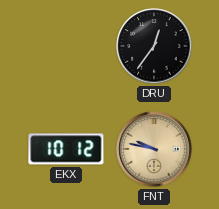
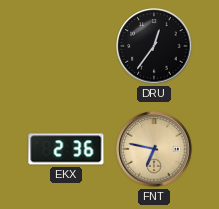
EKX: 10:12 -> 2:36 (66, 149)
FNT: 9:47 -> 6:47 (154, 149)
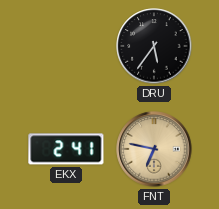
DRU: 12:36 -> 5:36 (154, 46)
EKX: 2:36 -> 2:41 (66, 149)
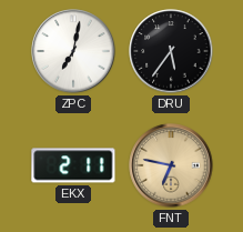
ZPC: none -> 7:02 (73, 51)
EKX: 2:41 -> 2:11 (73, 165)
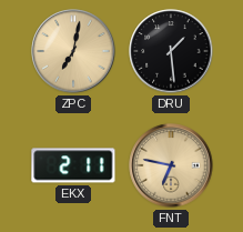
ZPC dial: white -> champagne (73, 51)
DRU: 5:36 -> 1:29 (171, 51)
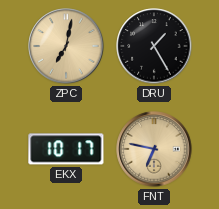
DRU: 1:29 -> 1:25 (154, 46)
EKX: 2:11 -> 10:17 (66, 149)
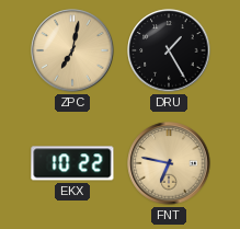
EKX: 10:17 -> 10:22 (72, 163)
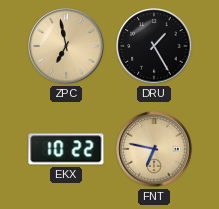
ZPC: 7:02 -> 6:58 (66, 46)
